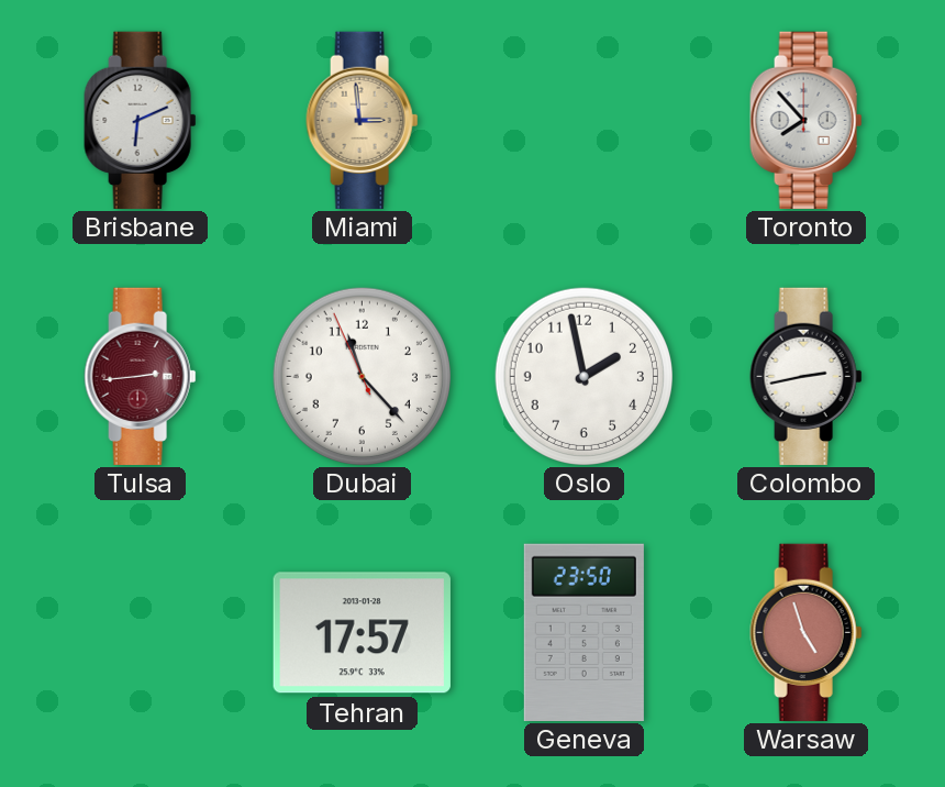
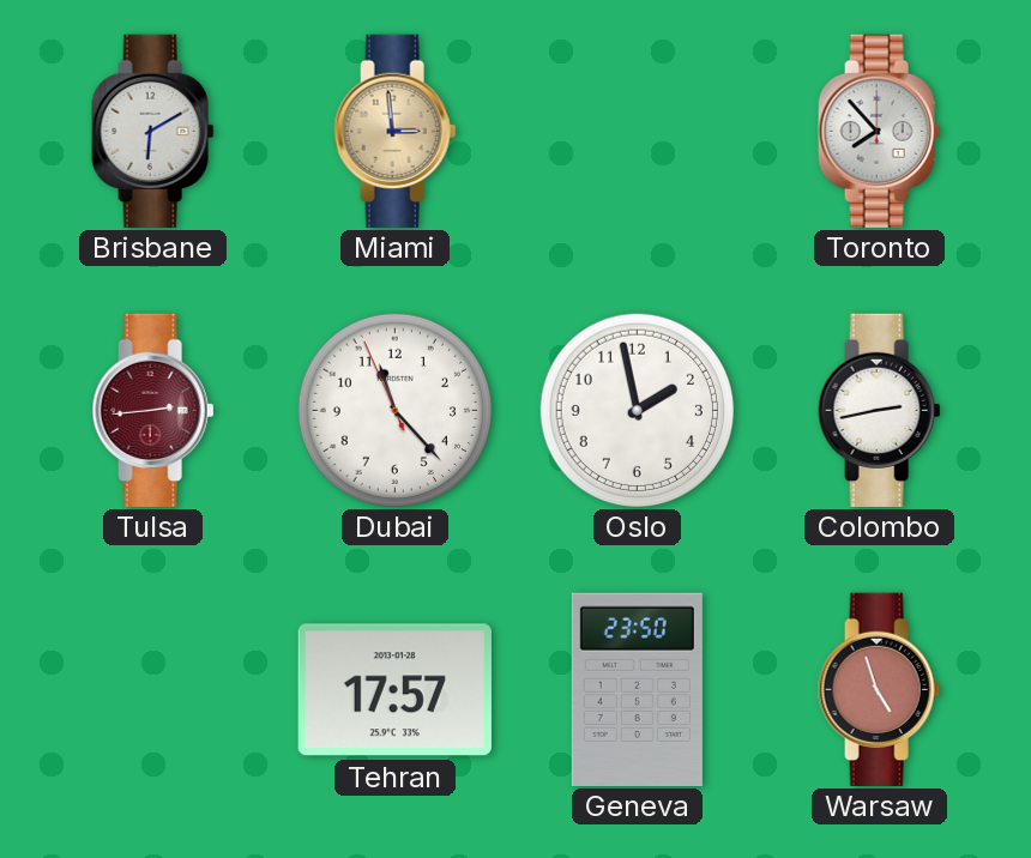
Brisbane: 6:11 -> 6:10 (153, 131)
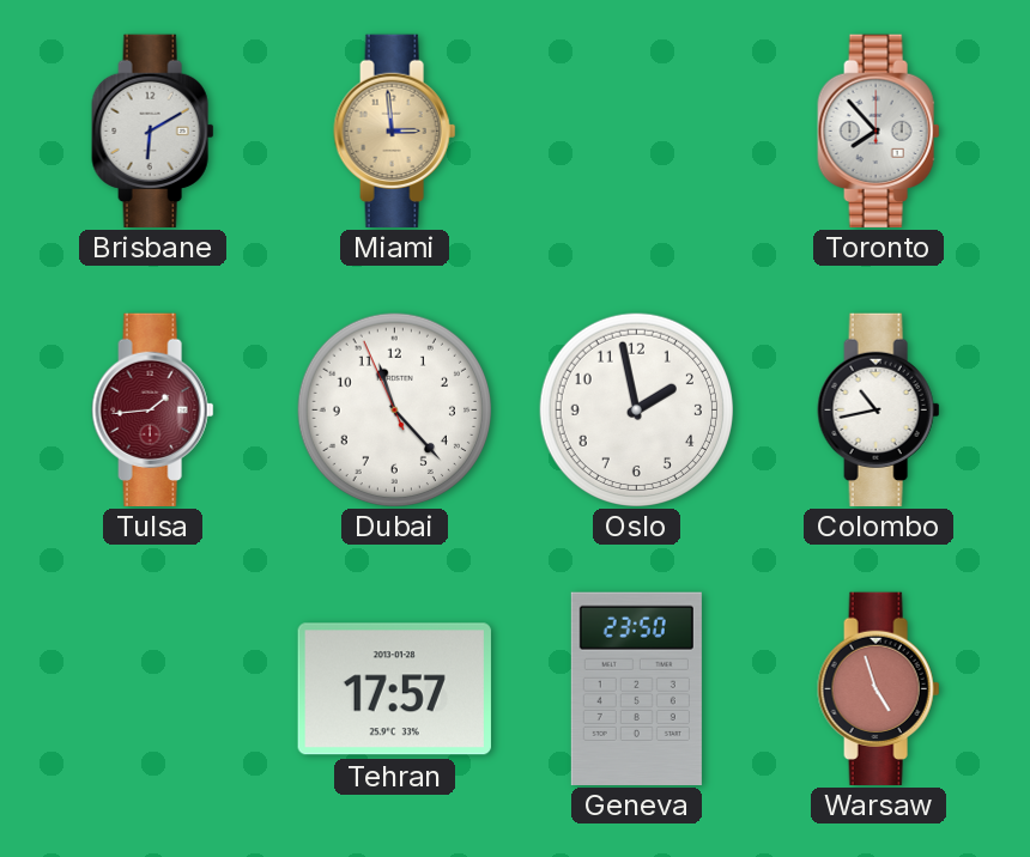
Tulsa: 2:44 -> 1:44 (153, 409)
Colombo: 2:43 -> 10:43 (879, 409)
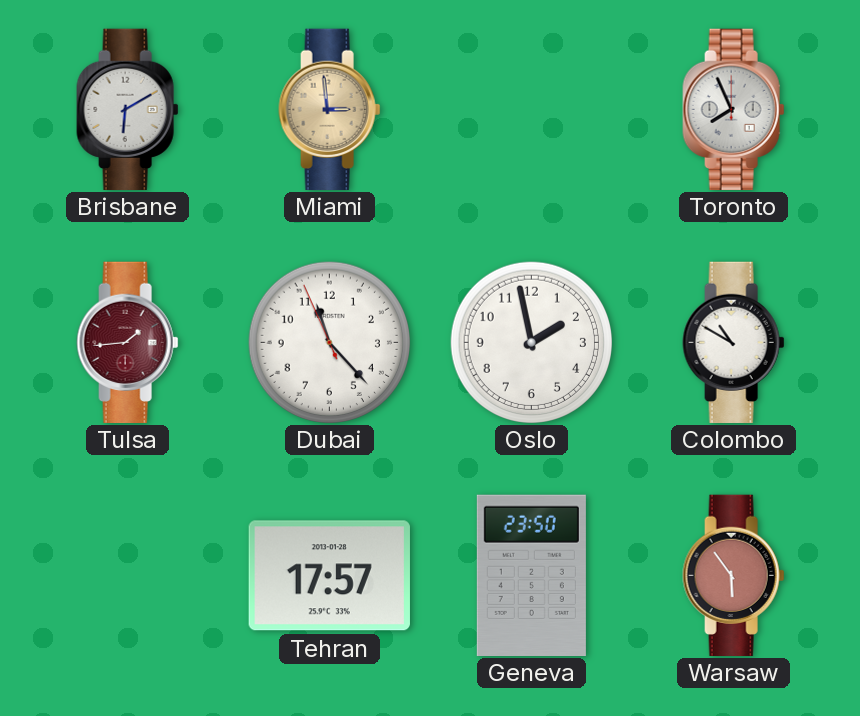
Toronto: 7:53 -> 7:56 (734, 109)
Colombo: 10:43 -> 10:50 (734, 342)
Warsaw: 4:57 -> 5:54 (734, 575)
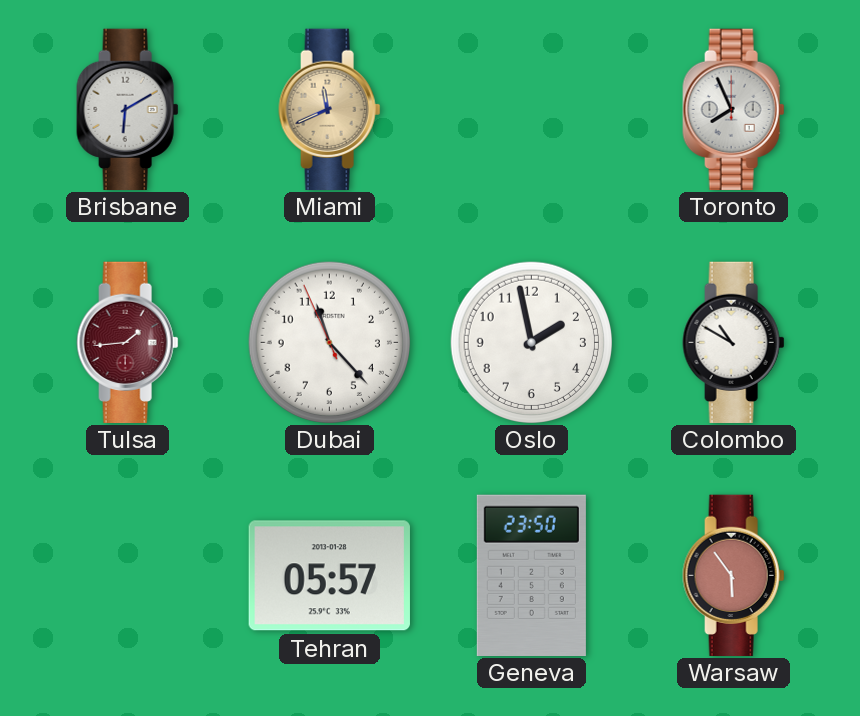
Miami: 2:59 -> 11:41 (330, 109)
Tehran: 17:57 -> 05:57 (329, 576)
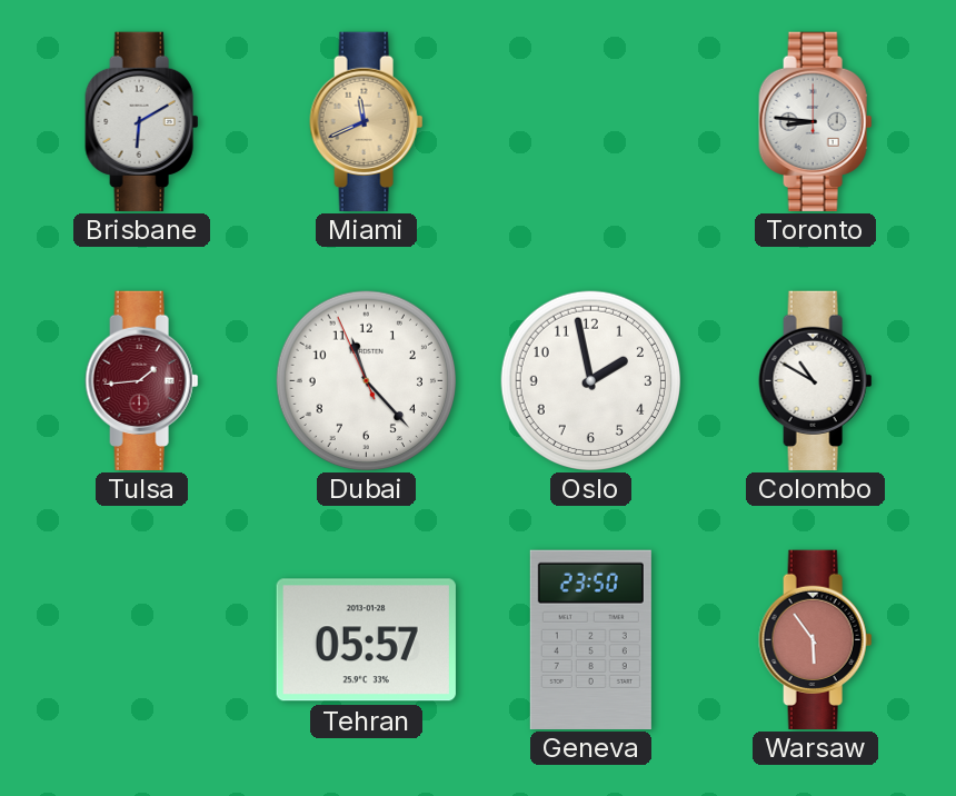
Toronto: 7:56 -> 8:46 (816, 121)
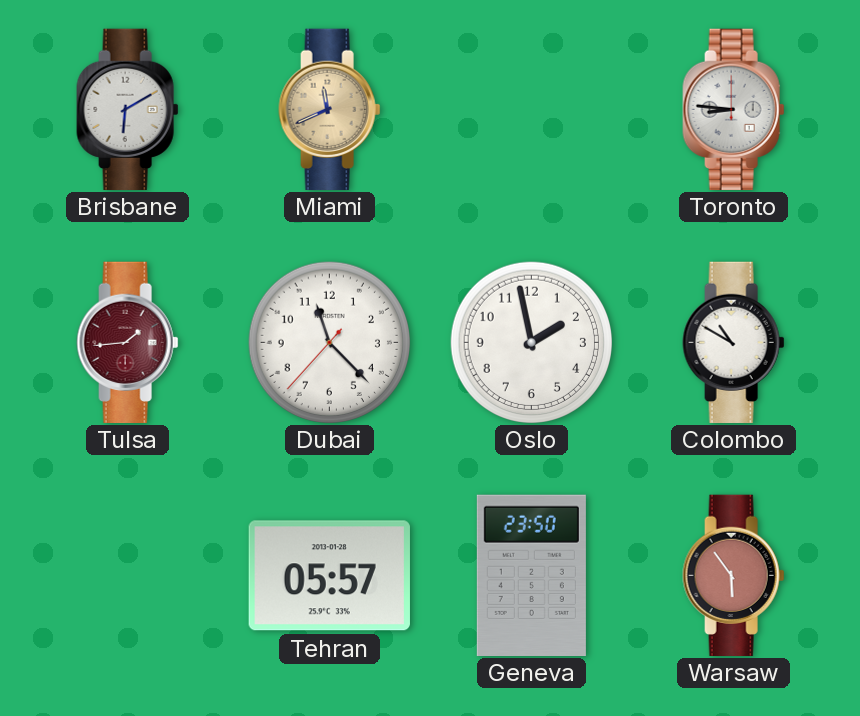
Dubai: 11:22:56 -> 11:22:37 (329, 342)
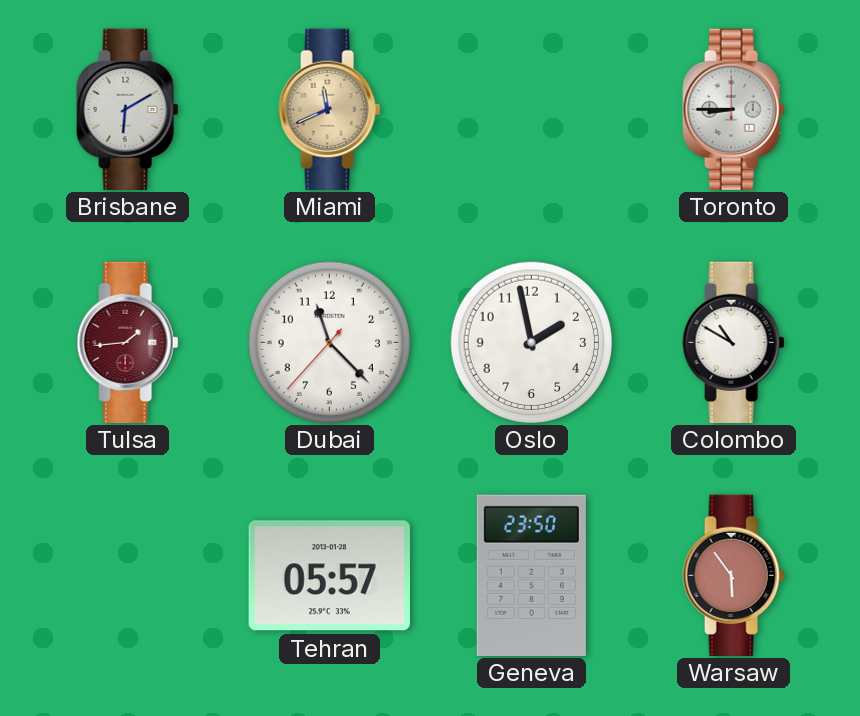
Toronto: 8:46 -> 8:45 (734, 109)
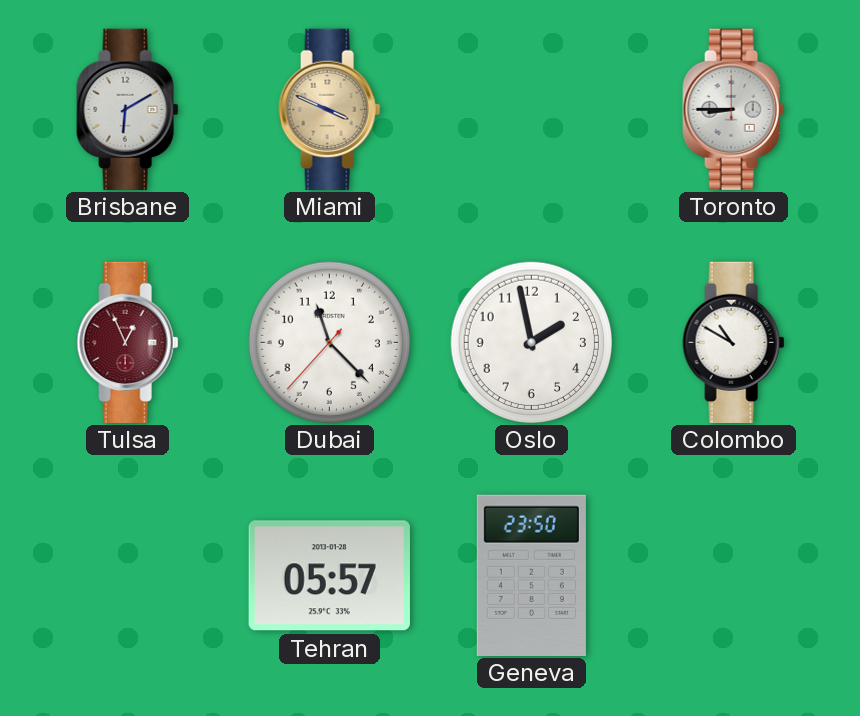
Miami: 11:41 -> 3:49 (330, 109)
Tulsa: 1:44 -> 12:56 (128, 342)
Warsaw: 5:54 -> none (734, 575)
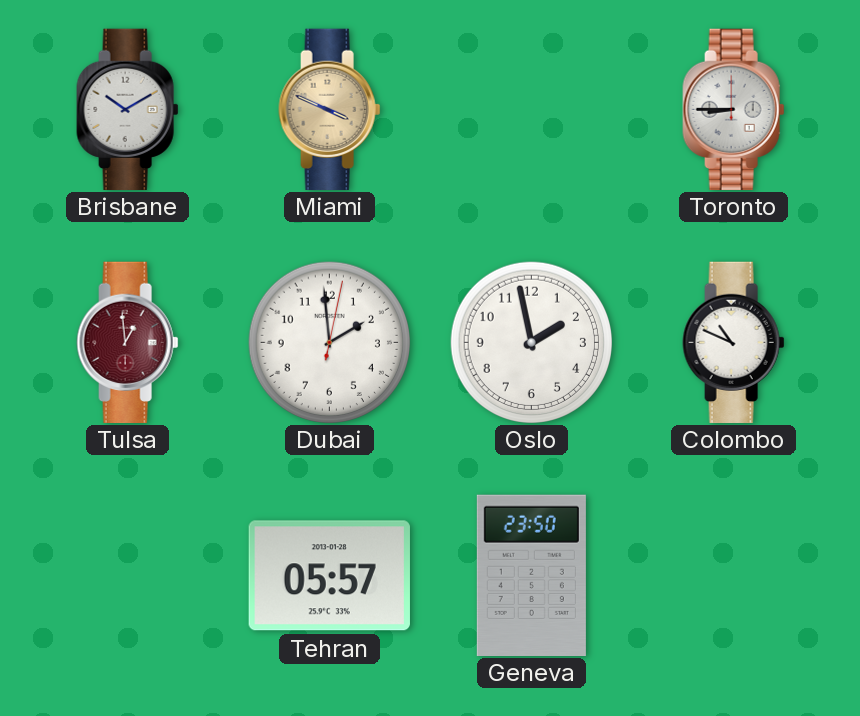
Brisbane: 6:10 -> 10:10 (128, 109)
Tulsa: 12:56 -> 12:59 (128, 342)
Dubai: 11:22 -> 1:59 (329, 342)
Colombo: 10:50 -> 10:49 (734, 342)
